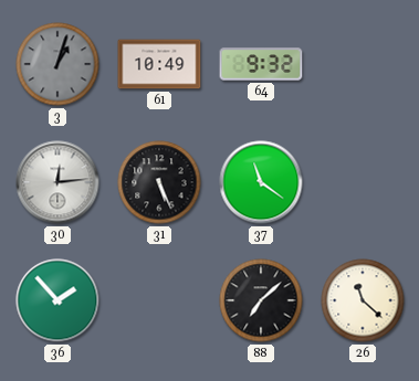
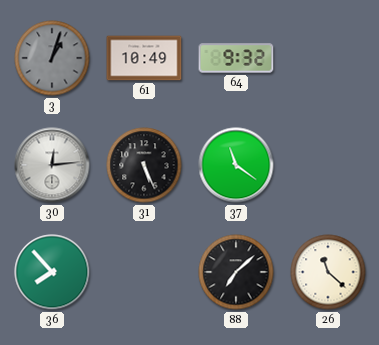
36: 1:53 -> 7:53 (52, 272)
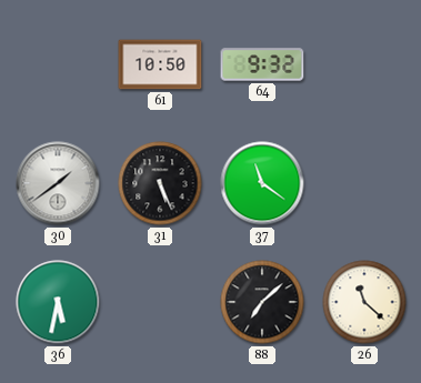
3: 1:03 -> none (52, 58)
61: 10:49 -> 10:50 (160, 64)
30: 12:14 -> 1:39 (58, 183)
36: 7:53 -> 5:32 (58, 302)
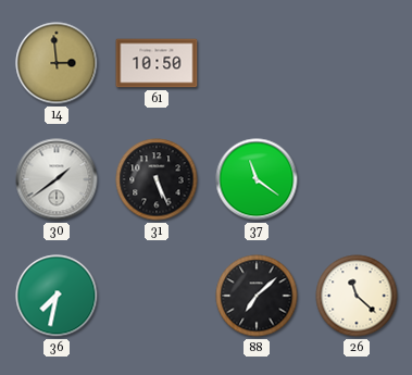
14: none -> 2:59 (57, 63)
64: 9:32 -> none (262, 64)
36: 5:32 -> 7:32 (57, 296)
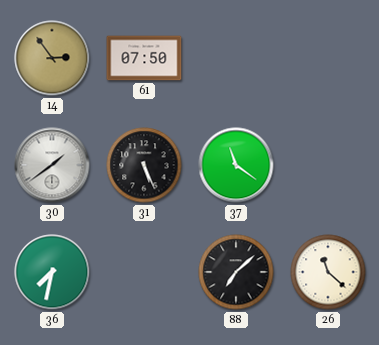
14: 2:59 -> 2:54 (52, 58)
61: 10:50 -> 07:50 (144, 58)
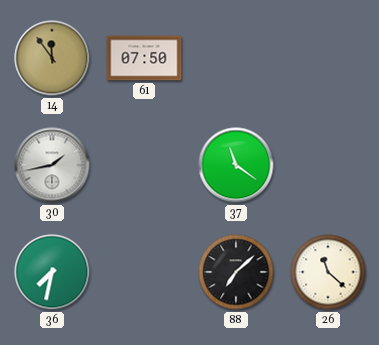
14: 2:54 -> 11:54 (52, 58)
30: 1:39 -> 1:43 (52, 165)
31: 5:26 -> none (144, 165)
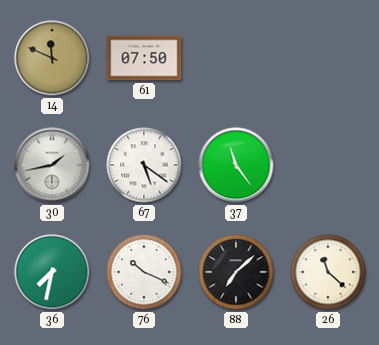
14: 11:54 -> 11:49 (52, 58)
67: none -> 5:21 (144, 165)
37: 11:21 -> 11:24 (236, 165)
76: none -> 10:19 (144, 272)
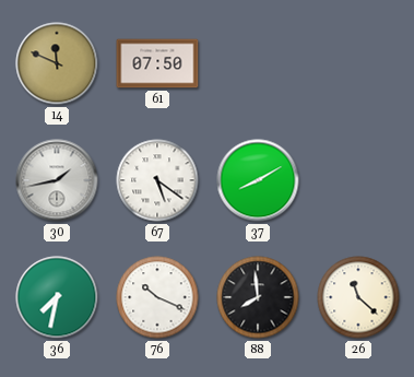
37: 11:24 -> 8:10 (258, 180)
88: 7:08 -> 7:59 (258, 297)
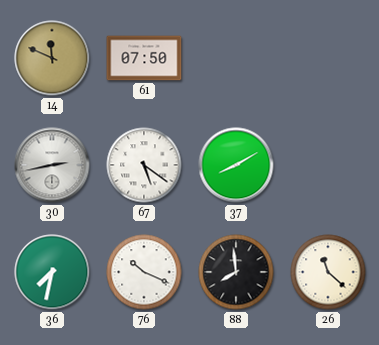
30: 1:43 -> 2:43 (52, 165)
